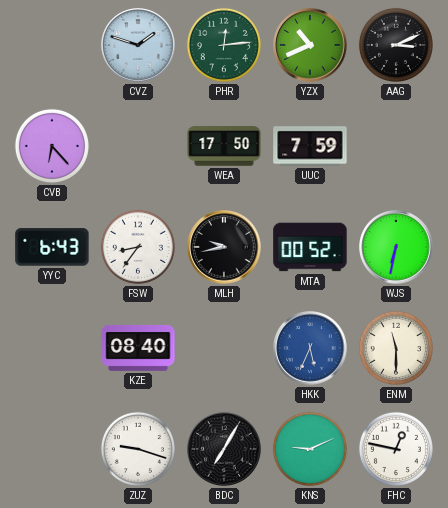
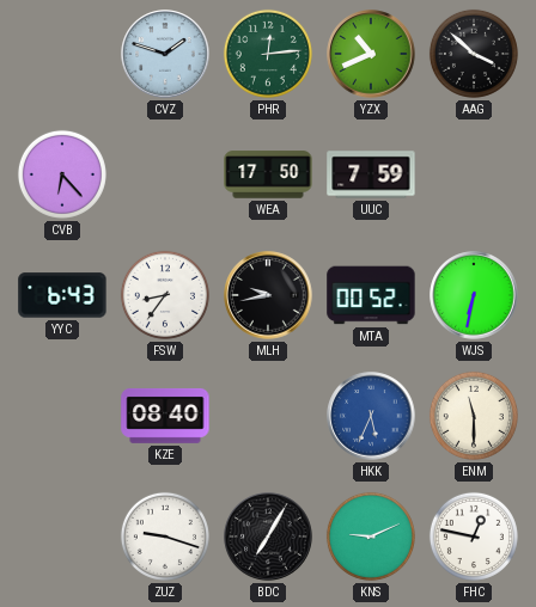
AAG: 3:11 -> 3:52 (474, 54)
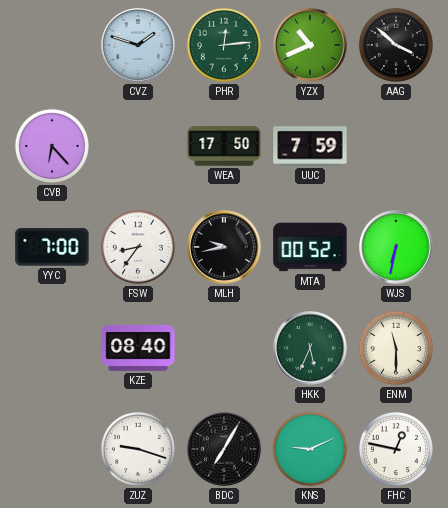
YYC: 6:43 -> 7:00 (52, 247)
HKK dial: blue -> green (310, 348)
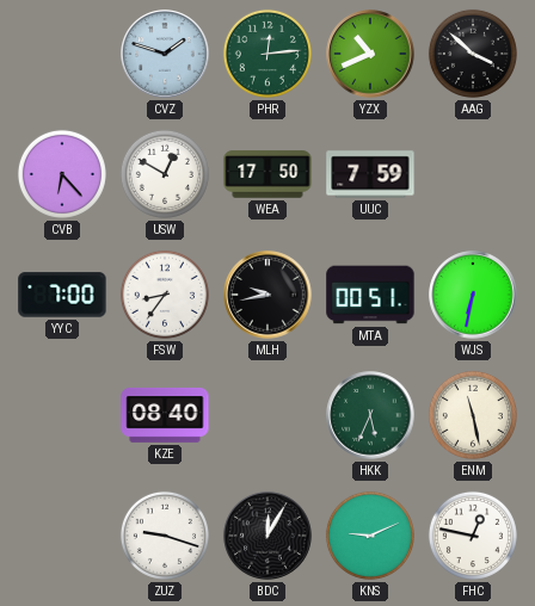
USW: none -> 12:50 (165, 174)
MTA: 00:52 -> 00:51 (370, 295)
ENM: 11:30 -> 11:28 (473, 415)
BDC: 7:05 -> 12:05 (267, 536)
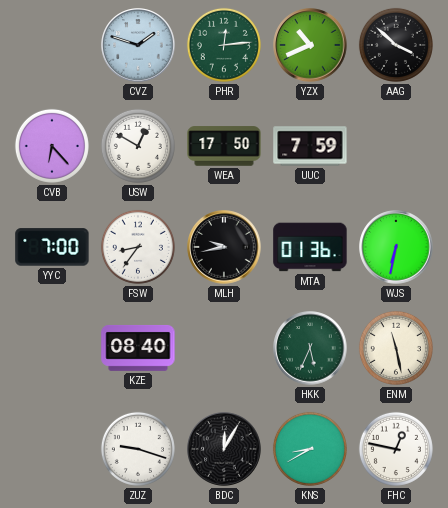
MTA: 00:51 -> 01:36 (310, 247)
KNS: 9:11 -> 8:40 (310, 449)
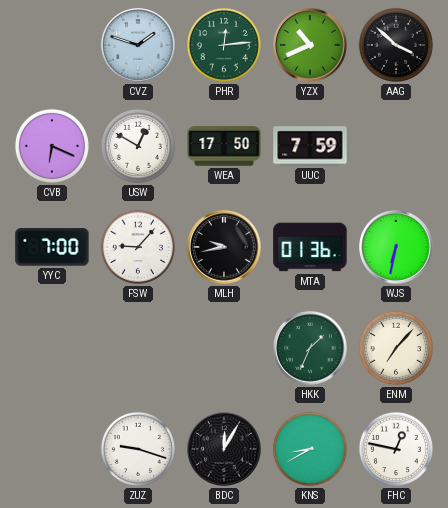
CVB: 6:23 -> 6:19 (52, 146)
FSW: 8:36 -> 9:07 (138, 247)
KZE: 08:40 -> none (138, 348)
HKK: 5:34 -> 1:34 (310, 348)
ENM: 11:28 -> 7:07 (396, 348)
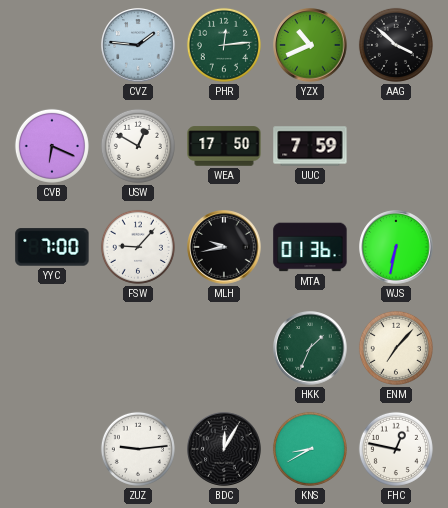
CVZ: 1:48 -> 1:46 (138, 45)
ZUZ: 9:18 -> 9:14 (138, 449)
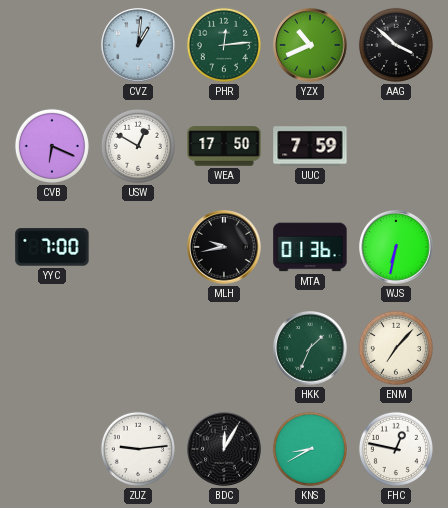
CVZ: 1:46 -> 1:01 (138, 45)
FSW: 9:07 -> none (138, 247)
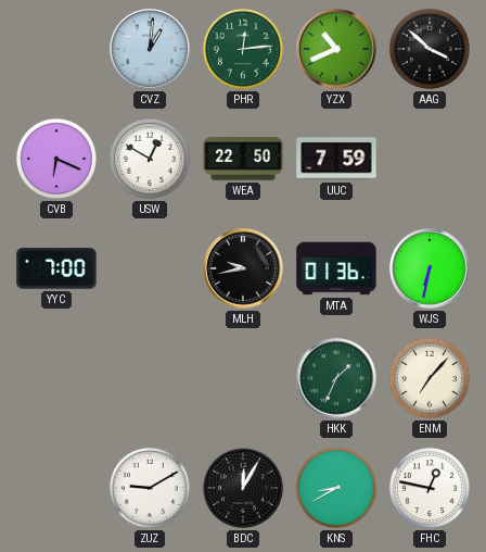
WEA: 17:50 -> 22:50 (243, 159)
ZUZ: 9:14 -> 9:10 (150, 488)
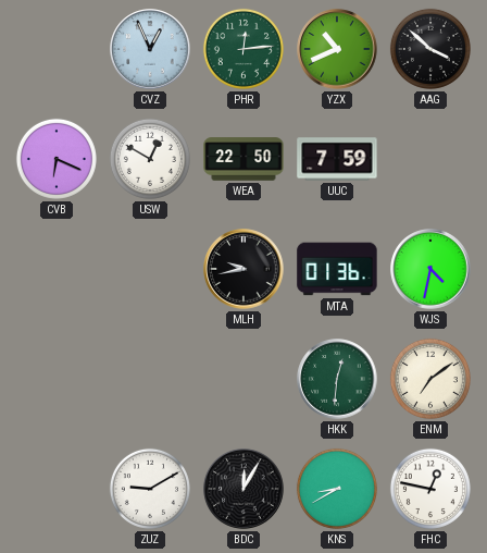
CVZ: 1:01 -> 12:56 (150, 49)
YYC: 7:00 -> none (56, 268)
WJS: 6:32 -> 4:32 (430, 269)
HKK: 1:34 -> 12:31 (337, 379)
ENM: 7:07 -> 7:09 (430, 379)
